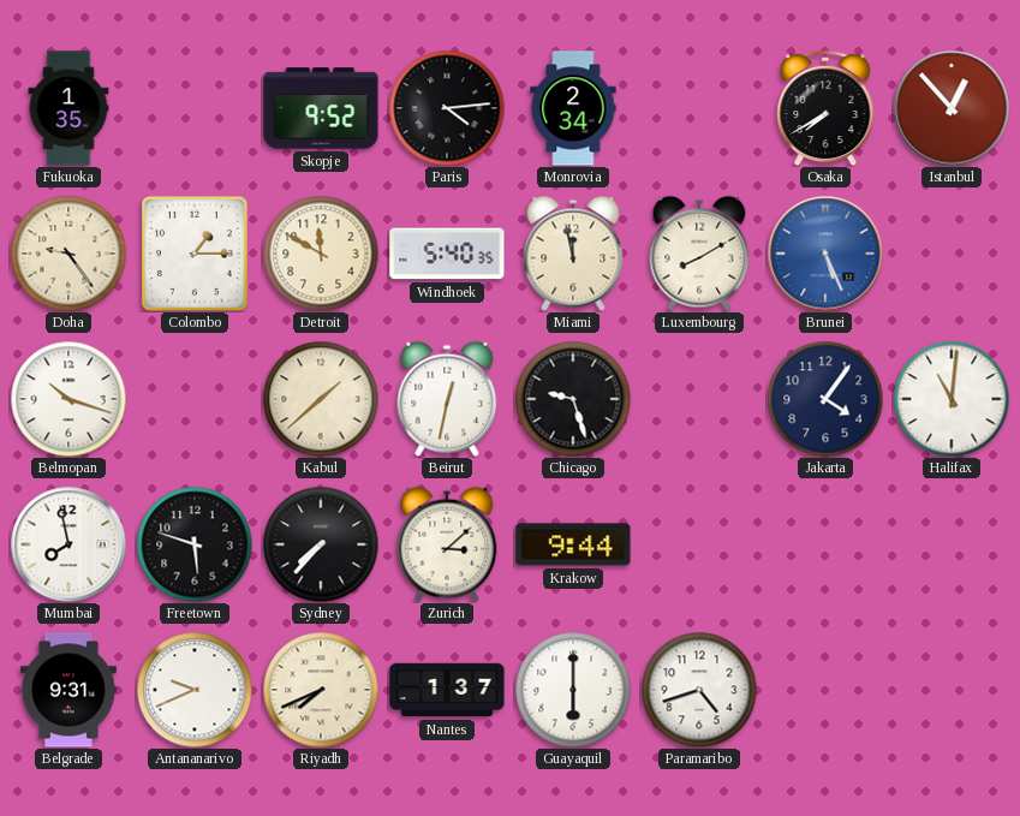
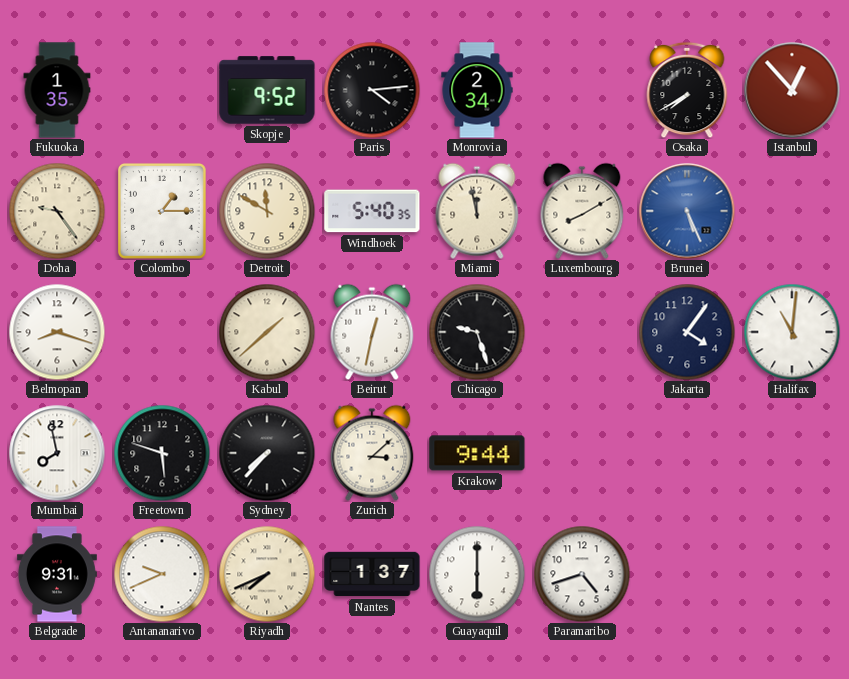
Belmopan: 10:18 -> 8:18 (57, 332)
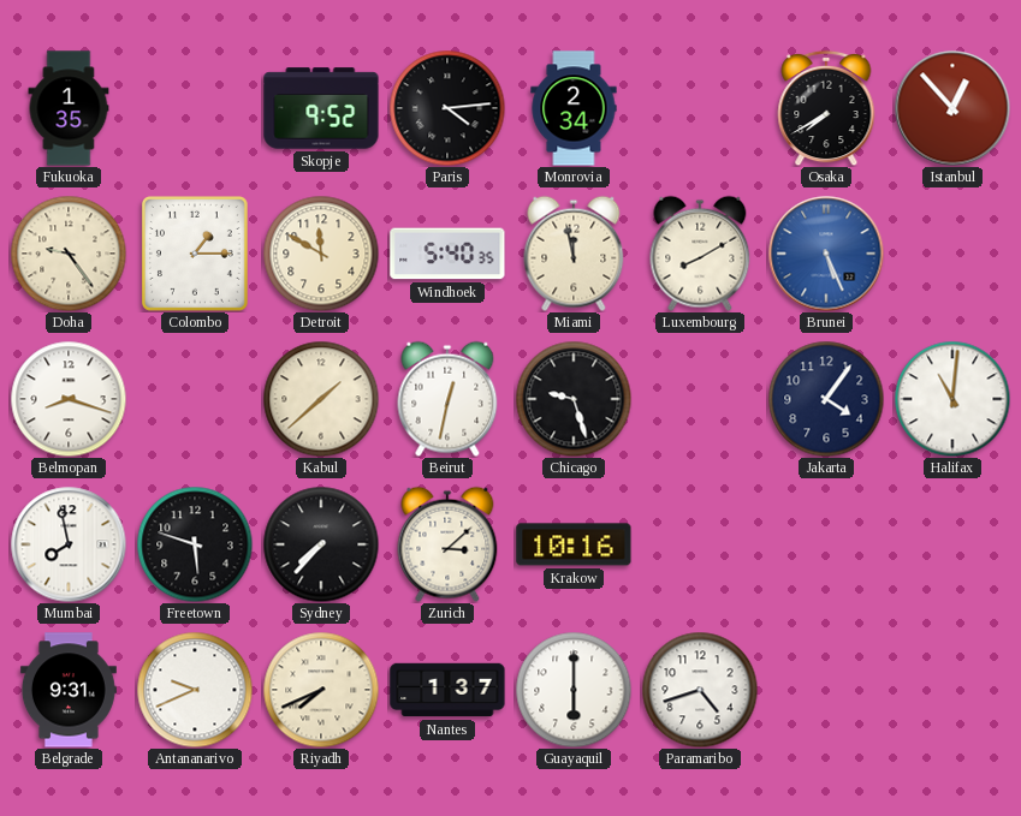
Krakow: 9:44 -> 10:16 (574, 544)
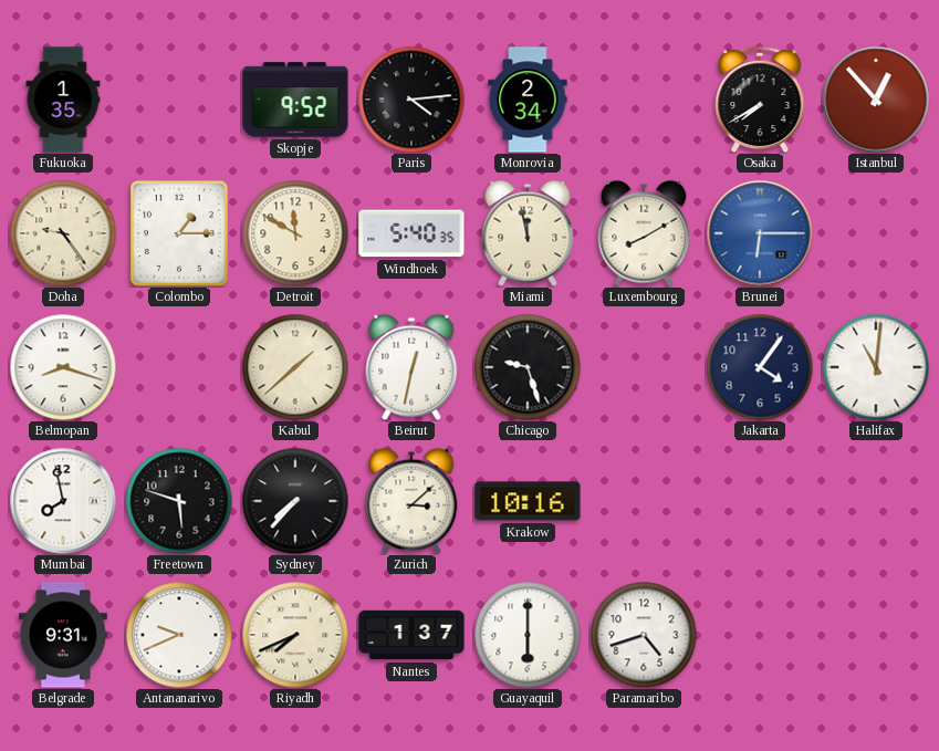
Brunei: 5:26 -> 6:15 (760, 233)
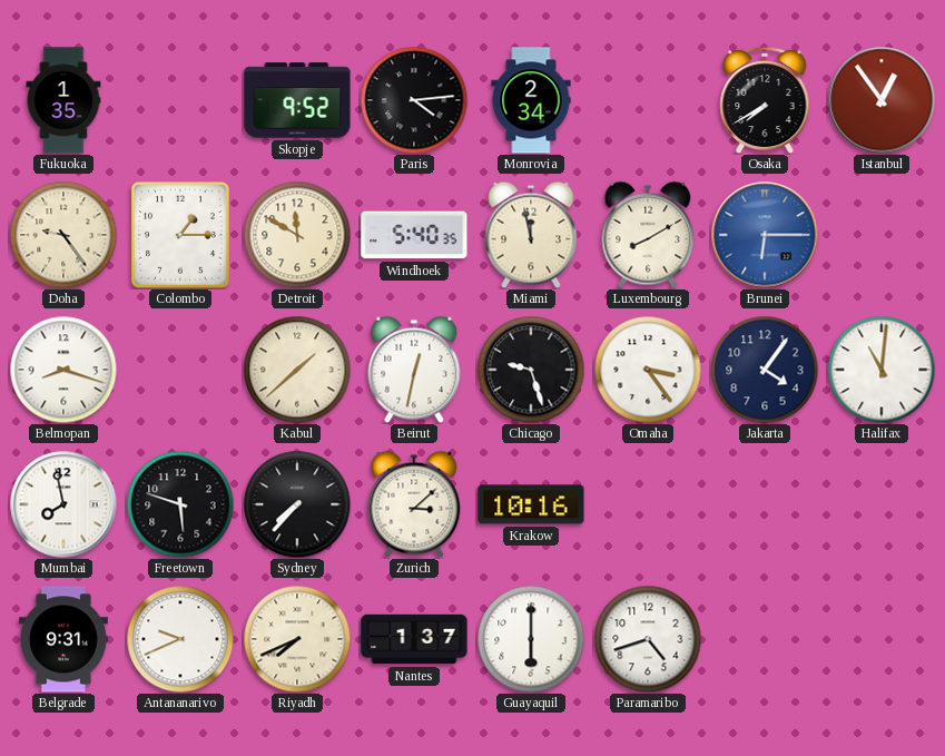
Istanbul: 12:53 -> 12:54 (882, 100)
Omaha: none -> 3:24 (648, 370)
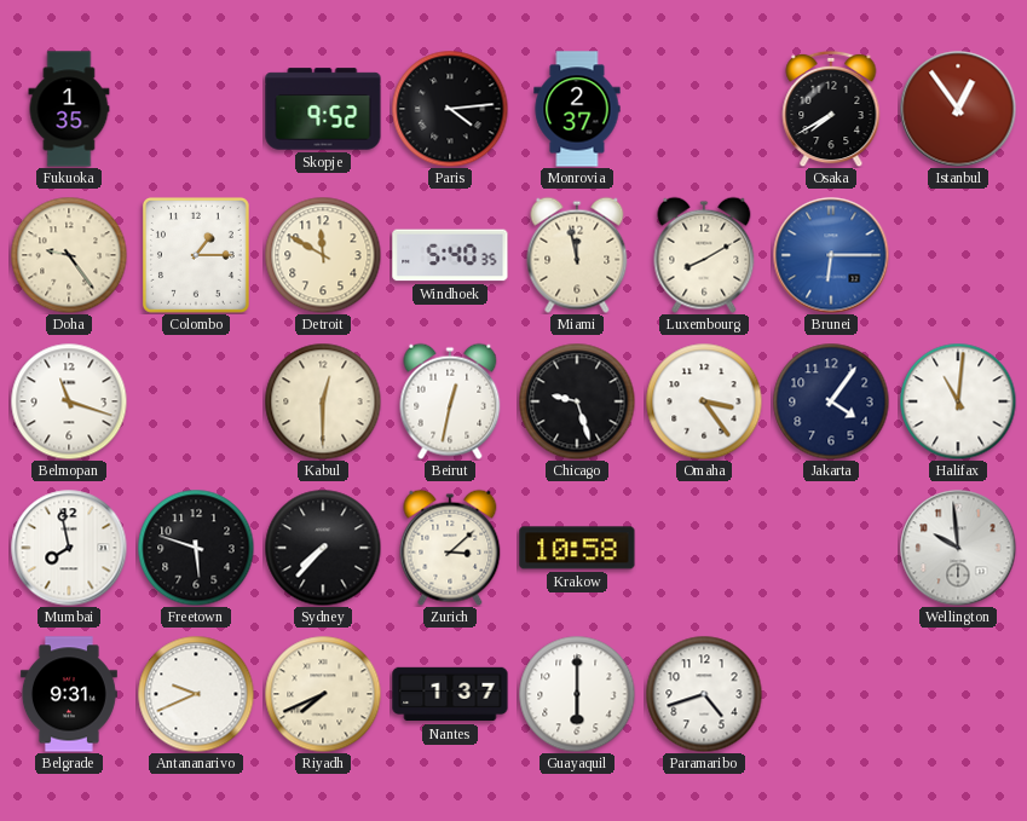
Monrovia: 2:34 -> 2:37 (577, 109)
Belmopan: 8:18 -> 11:18 (69, 401)
Kabul: 1:38 -> 12:30 (323, 401)
Krakow: 10:16 -> 10:58 (577, 548)
Wellington: none -> 9:59 (958, 548)
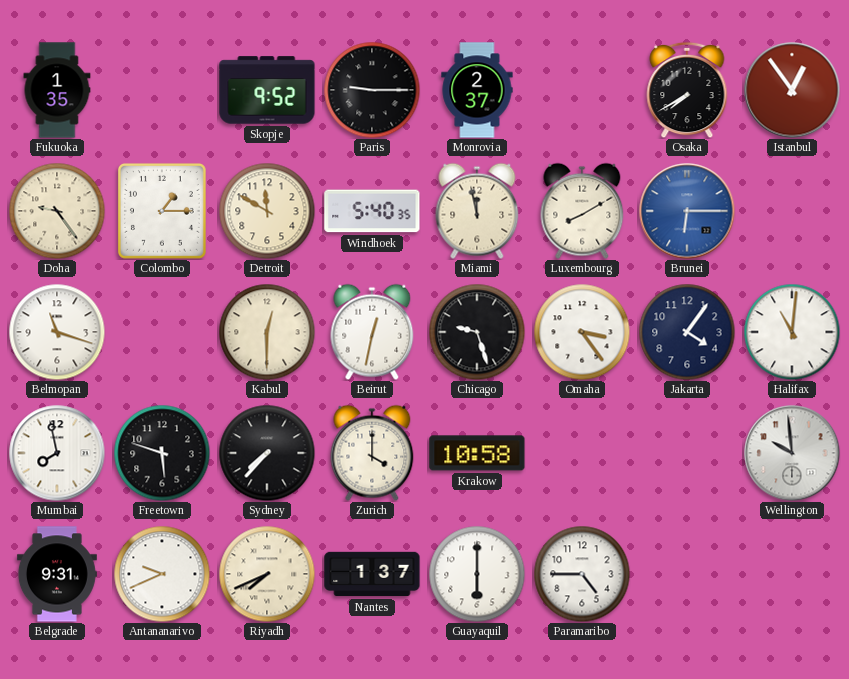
Paris: 4:14 -> 9:15 (372, 90)
Zurich: 3:08 -> 4:00 (372, 453)
Paramaribo: 4:42 -> 4:45 (582, 574)
